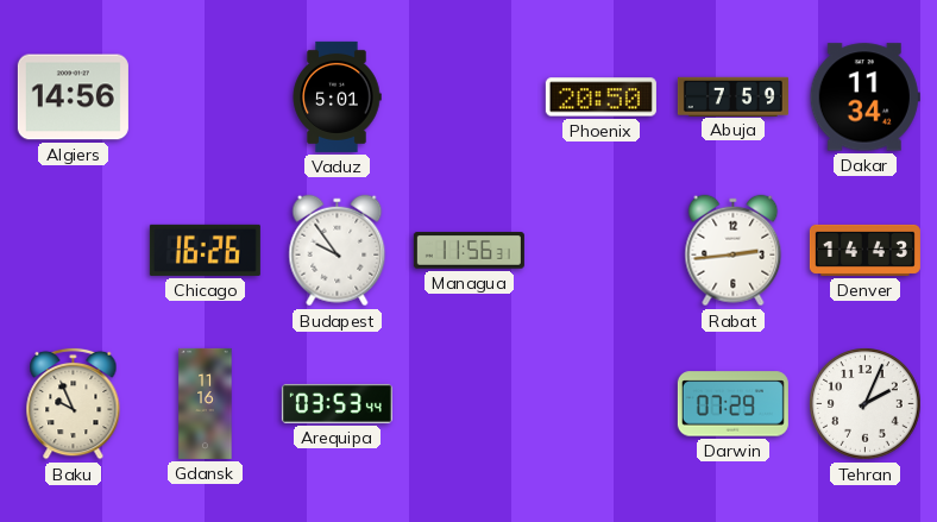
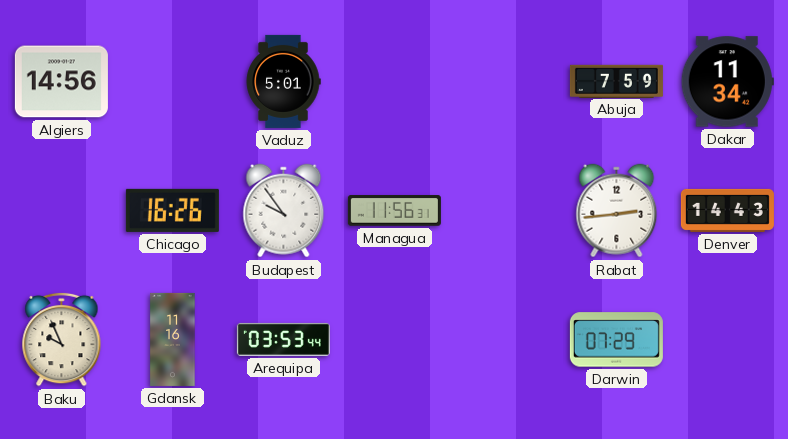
Phoenix: 20:50 -> none (600, 98)
Tehran: 2:04 -> none (866, 404)
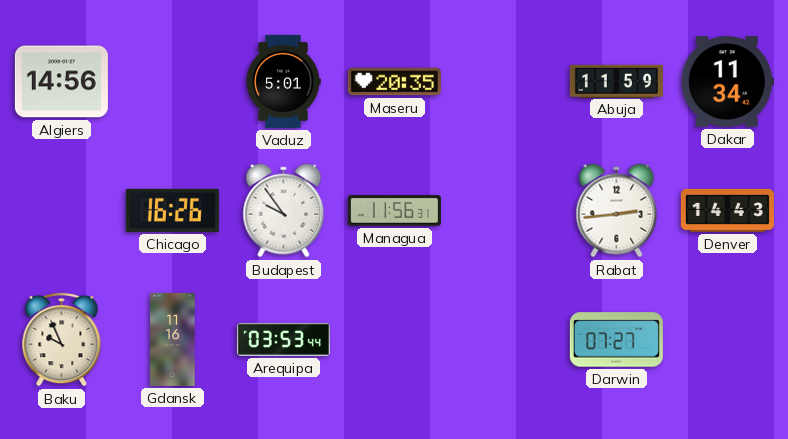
Maseru: none -> 20:35 (394, 82)
Abuja: 7:59 -> 11:59 (616, 81)
Darwin: 07:29 -> 07:27 (616, 340)
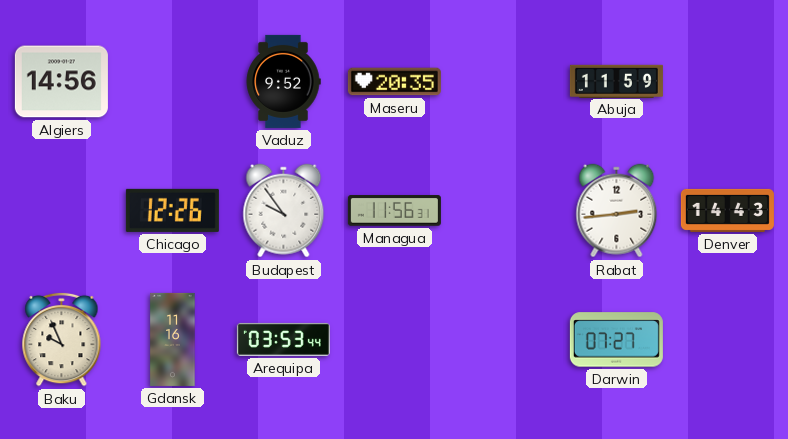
Vaduz: 5:01 -> 9:52 (283, 81)
Dakar: 11:34 -> none (727, 82)
Chicago: 16:26 -> 12:26 (172, 210)
